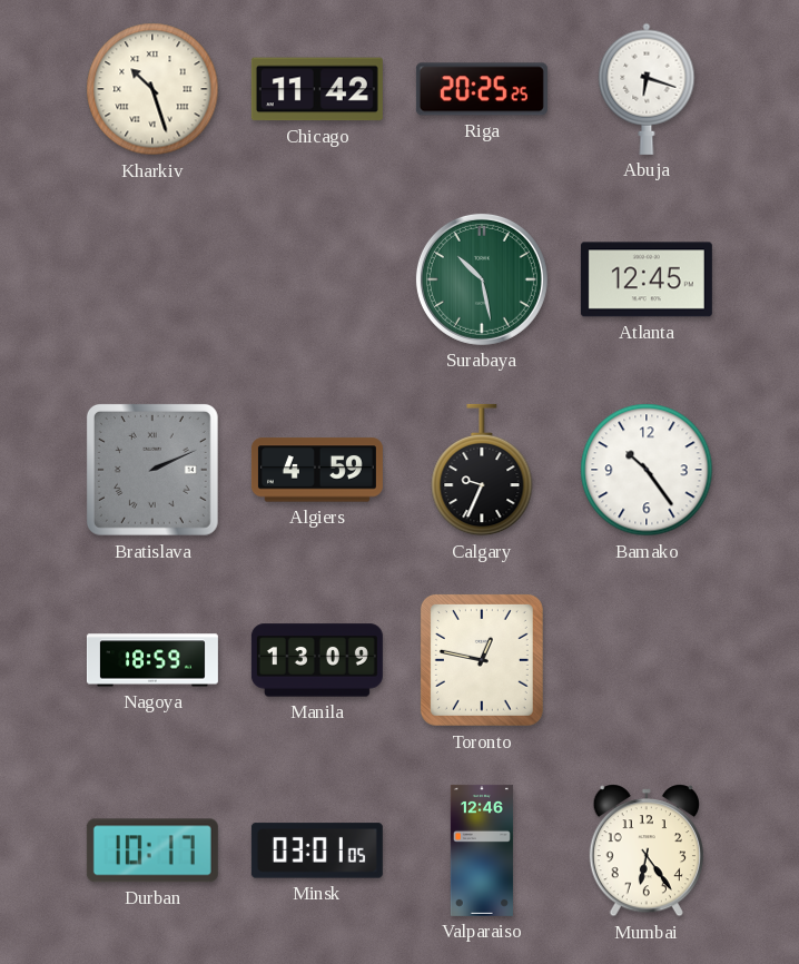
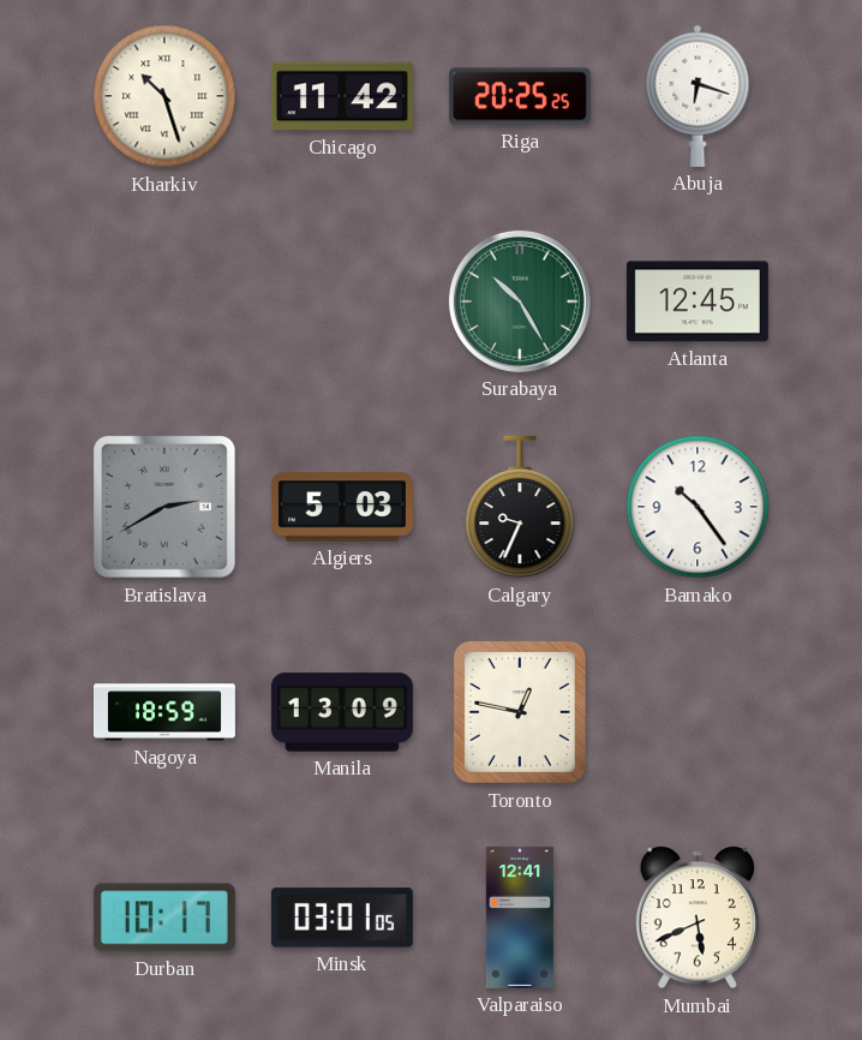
Surabaya: 10:28 -> 10:25 (520, 301)
Bratislava: 2:11 -> 2:40 (164, 507)
Algiers: 4:59 -> 5:03 (342, 507)
Valparaiso: 12:46 -> 12:41 (520, 918)
Mumbai: 6:24 -> 5:41 (696, 918)
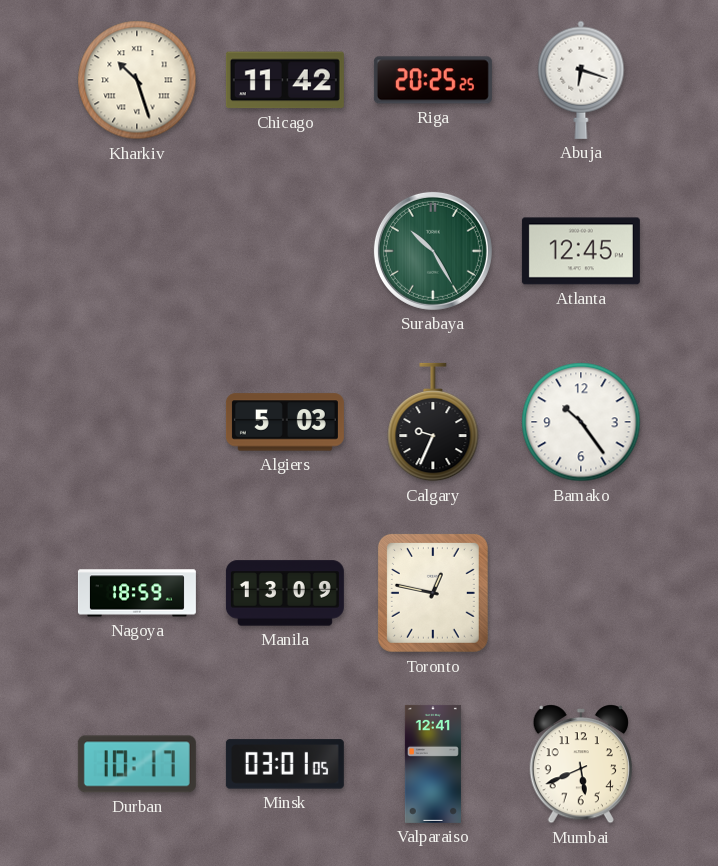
Bratislava: 2:40 -> none (164, 507)
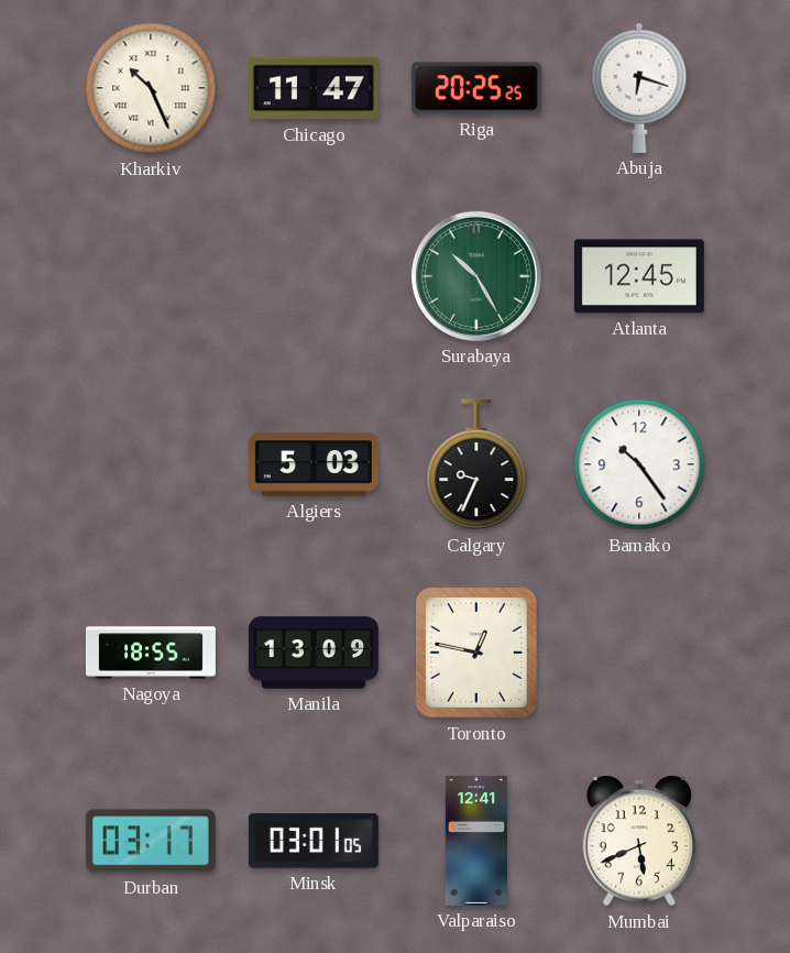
Kharkiv: 10:27 -> 10:26 (151, 88)
Chicago: 11:42 -> 11:47 (314, 88)
Nagoya: 18:59 -> 18:55 (151, 653)
Durban: 10:17 -> 03:17 (151, 841)
